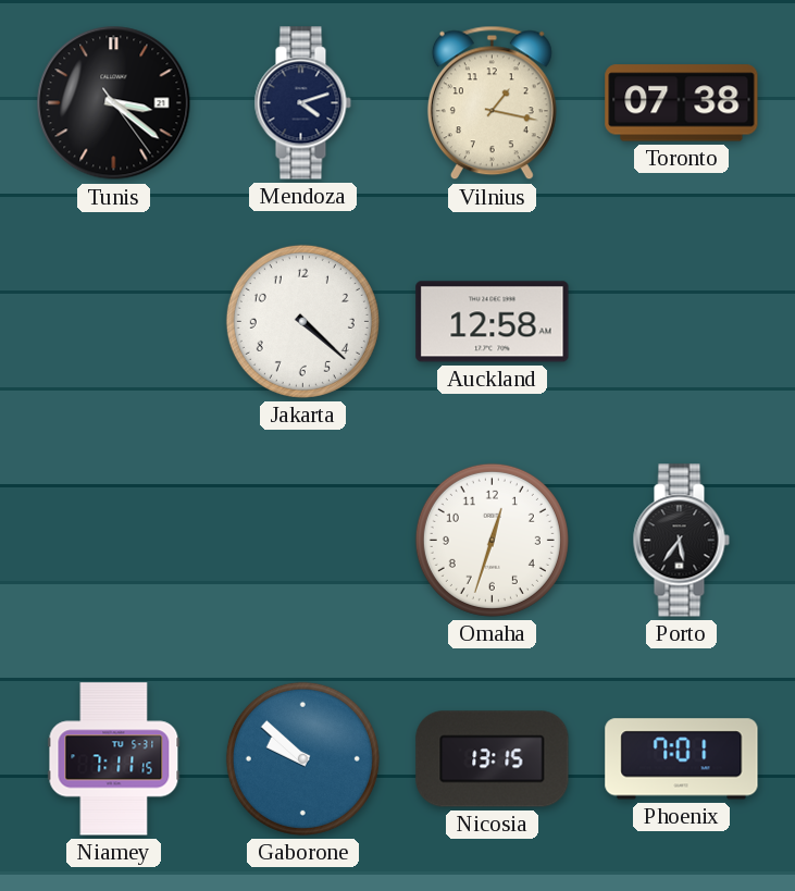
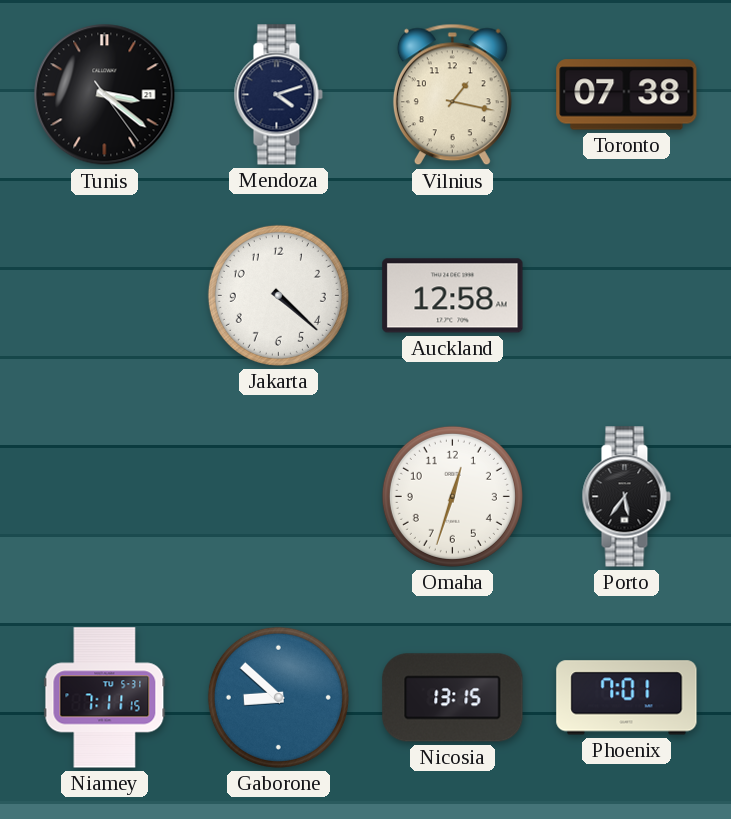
Gaborone: 9:52 -> 8:52 (278, 697)
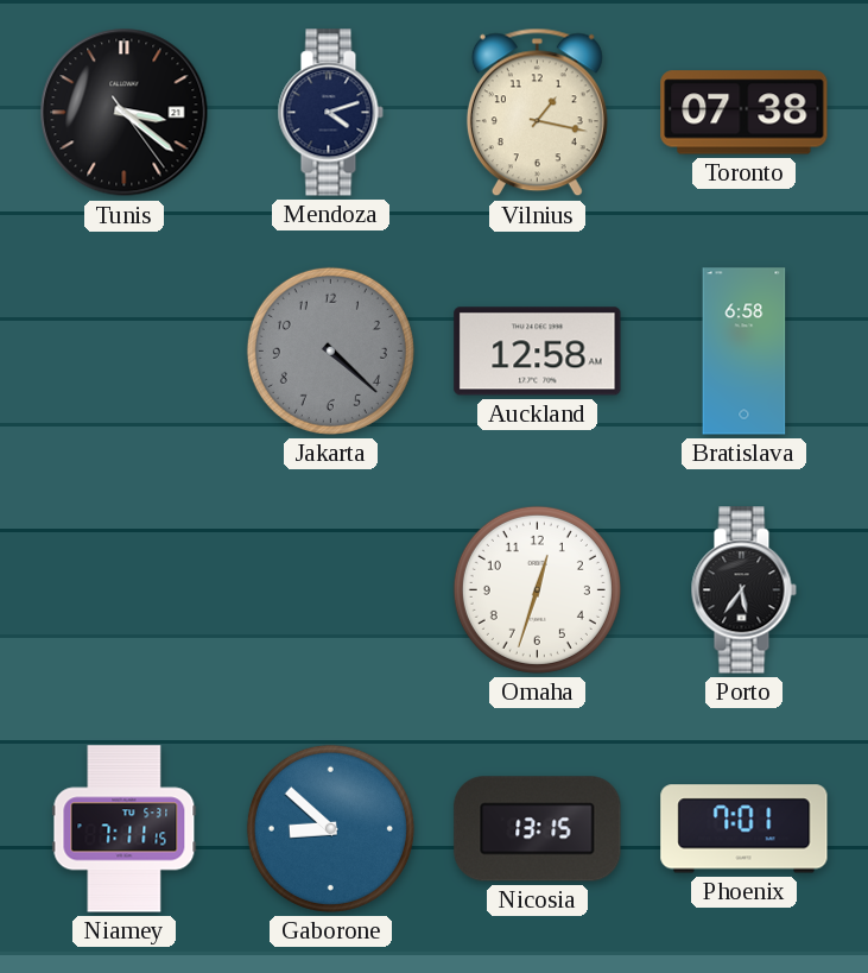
Jakarta dial: white -> grey (330, 350)
Bratislava: none -> 6:58 (745, 352)
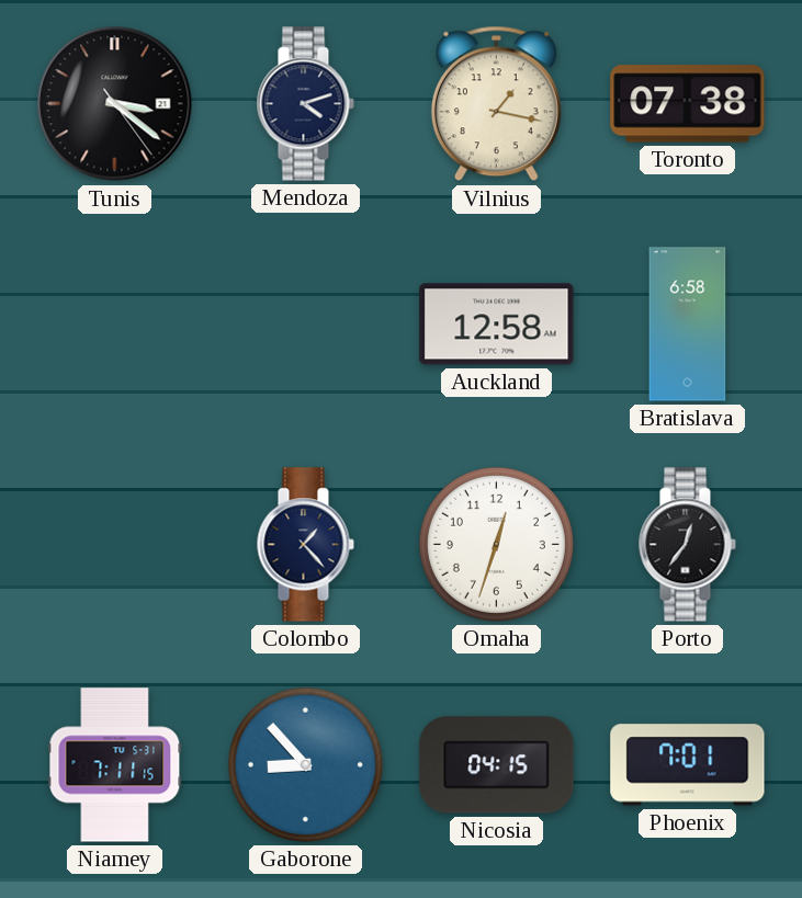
Jakarta: 4:22 -> none (330, 350)
Colombo: none -> 1:23 (305, 545)
Porto: 5:36 -> 12:36 (687, 545)
Gaborone: 8:52 -> 8:53 (305, 764)
Nicosia: 13:15 -> 04:15 (497, 765)
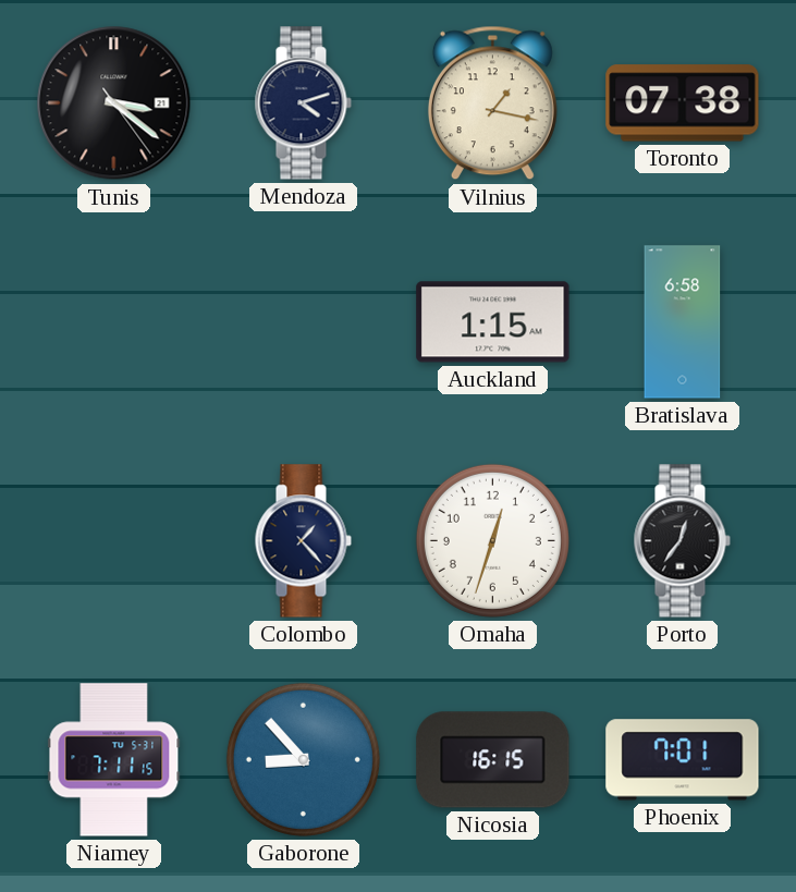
Auckland: 12:58 -> 1:15 (493, 322)
Nicosia: 04:15 -> 16:15 (493, 760)
